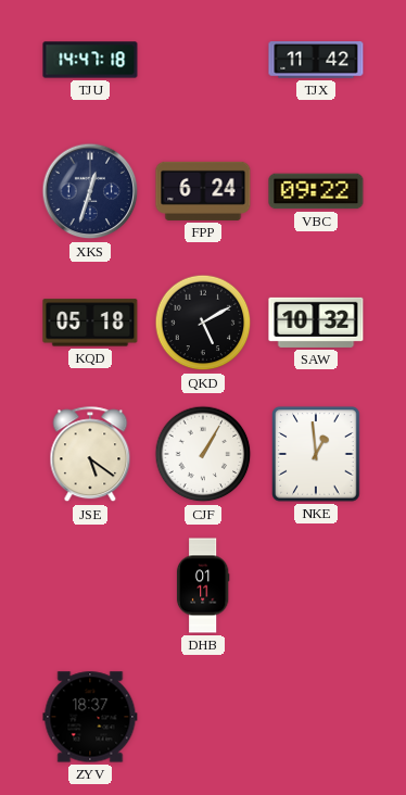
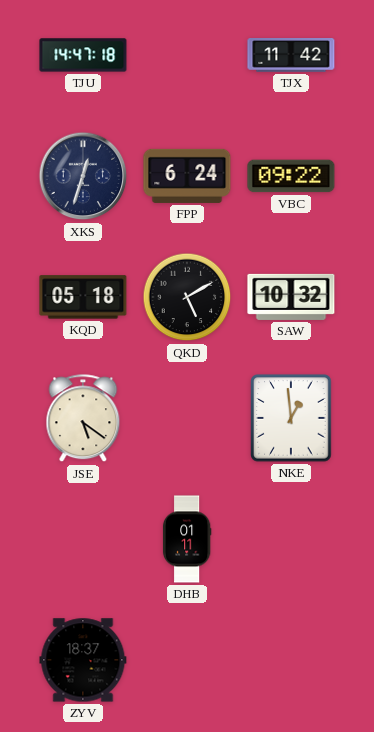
CJF: 1:05 -> none (203, 454)
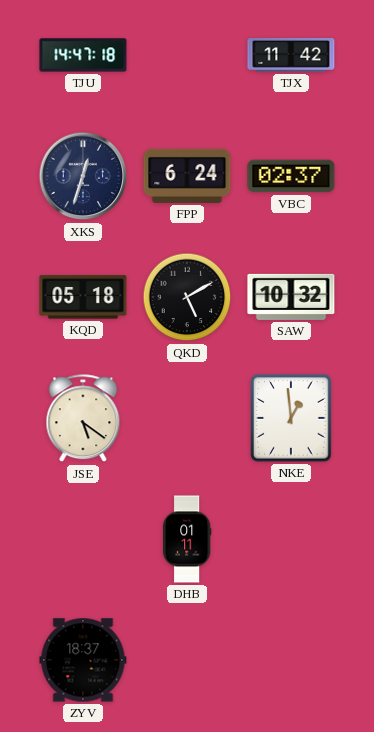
VBC: 09:22 -> 02:37 (291, 176)
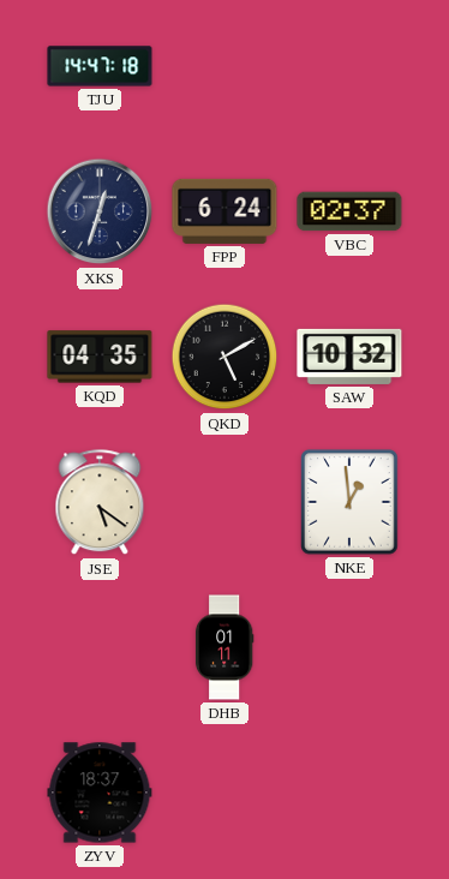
TJX: 11:42 -> none (291, 56)
KQD: 05:18 -> 04:35 (100, 357)
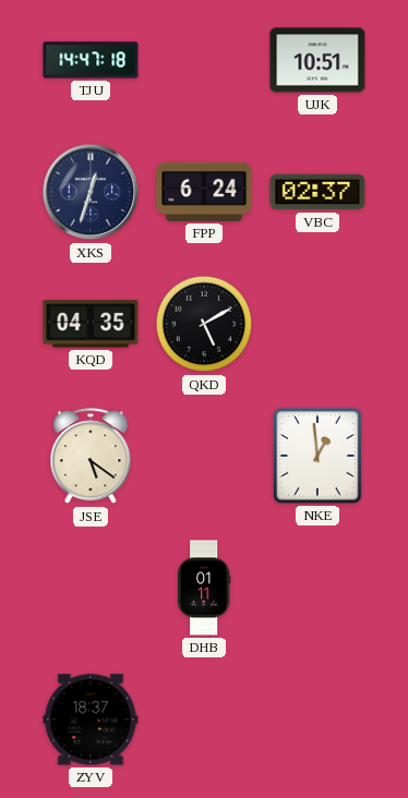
UJK: none -> 10:51 (317, 60)
SAW: 10:32 -> none (349, 357)
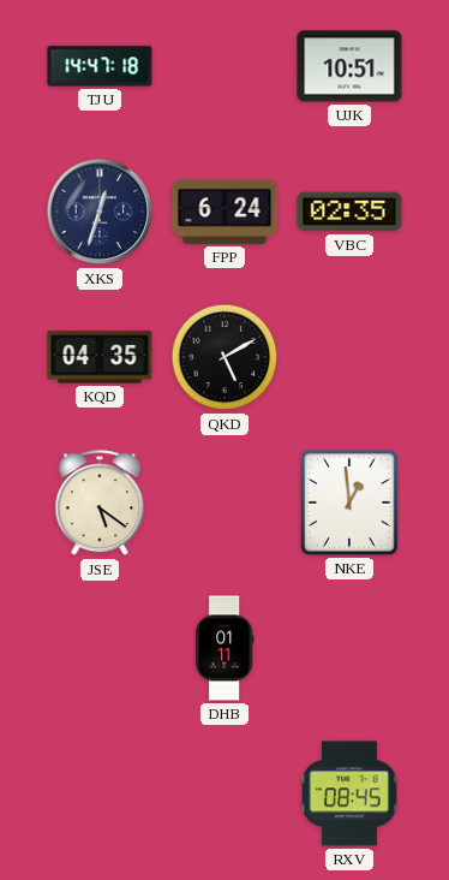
VBC: 02:37 -> 02:35 (349, 212)
ZYV: 18:37 -> none (91, 720)
RXV: none -> 08:45 (349, 793)
